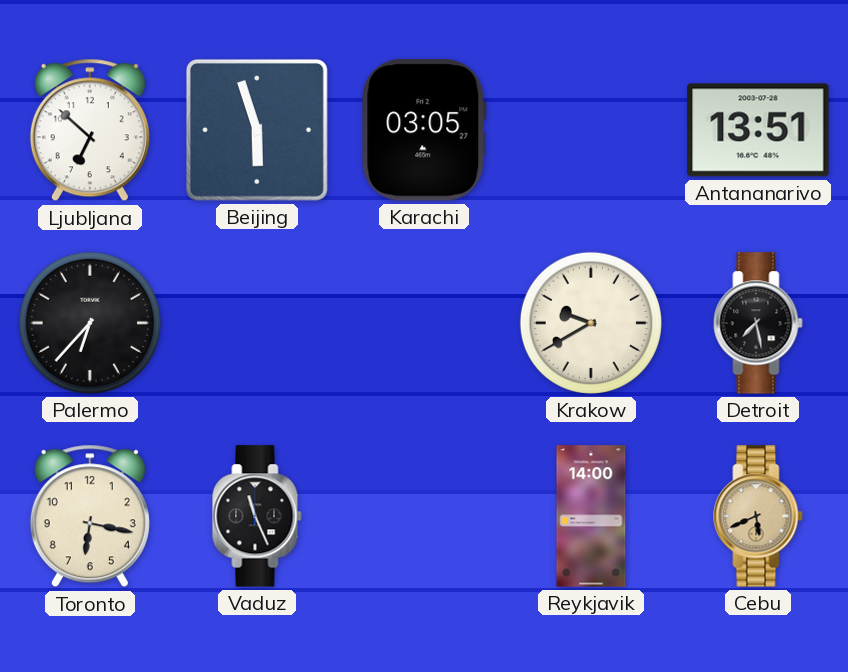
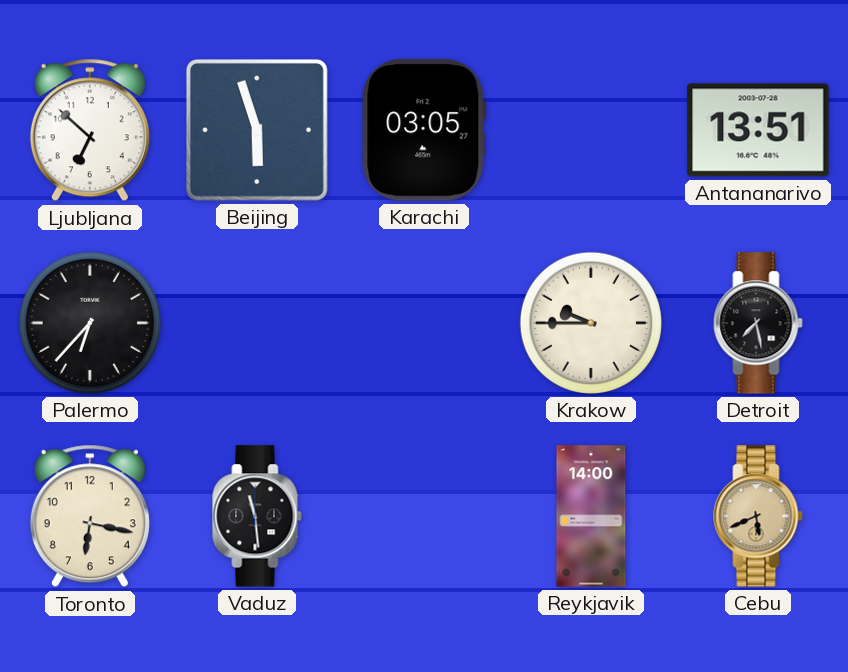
Krakow: 9:40 -> 9:45 (591, 323)
Vaduz: 11:26 -> 11:29 (257, 516)
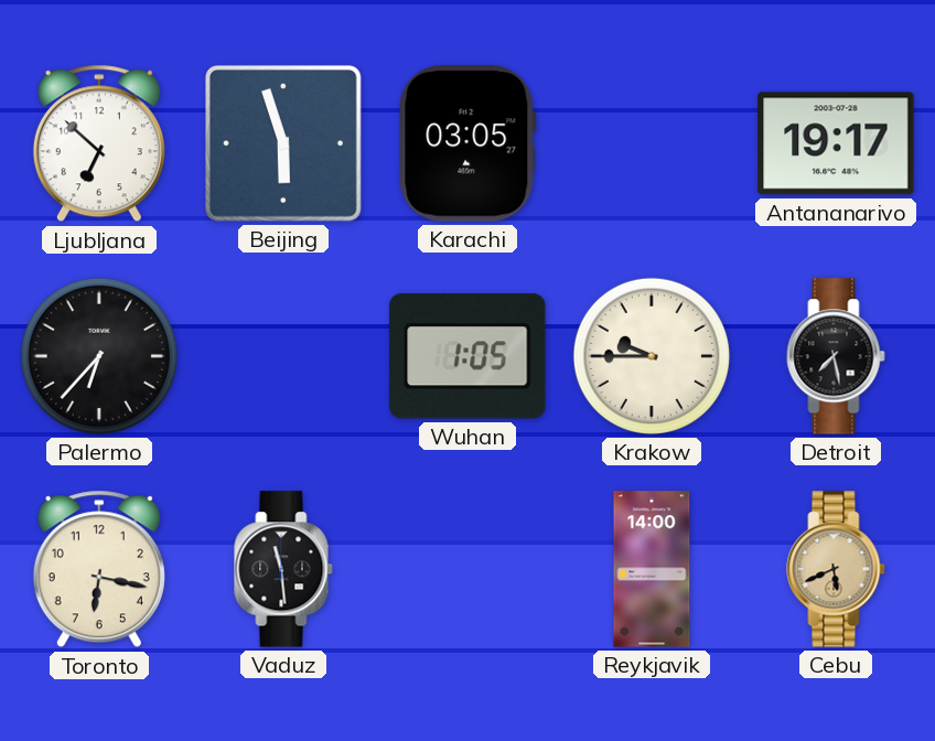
Antananarivo: 13:51 -> 19:17 (836, 143)
Wuhan: none -> 1:05 (467, 356)
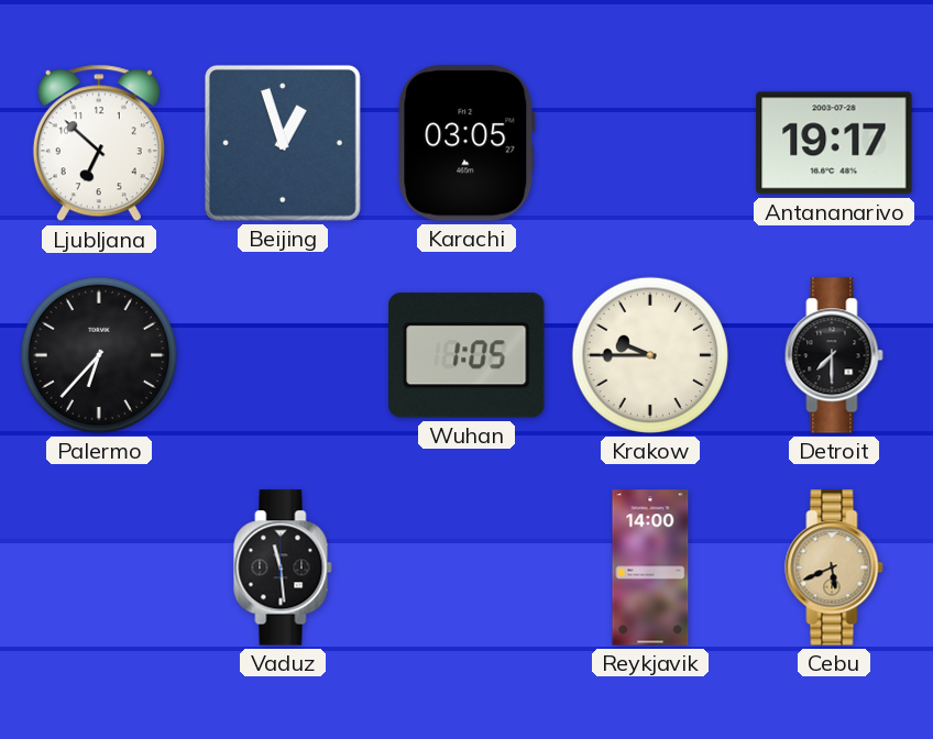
Beijing: 5:57 -> 12:57 (283, 143)
Detroit: 7:28 -> 7:30 (834, 355)
Toronto: 6:17 -> none (99, 569)
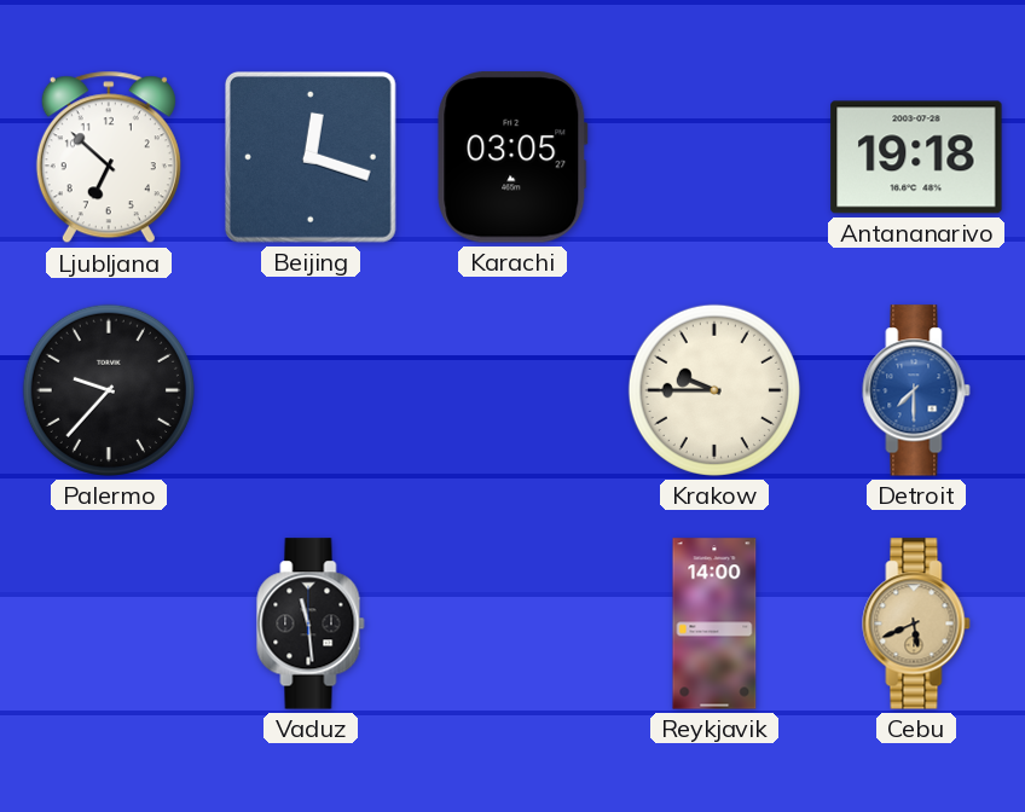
Beijing: 12:57 -> 12:18 (311, 157)
Antananarivo: 19:17 -> 19:18 (916, 157)
Palermo: 6:37 -> 9:37 (109, 390)
Wuhan: 1:05 -> none (466, 355)
Detroit dial: black -> blue (916, 390)
